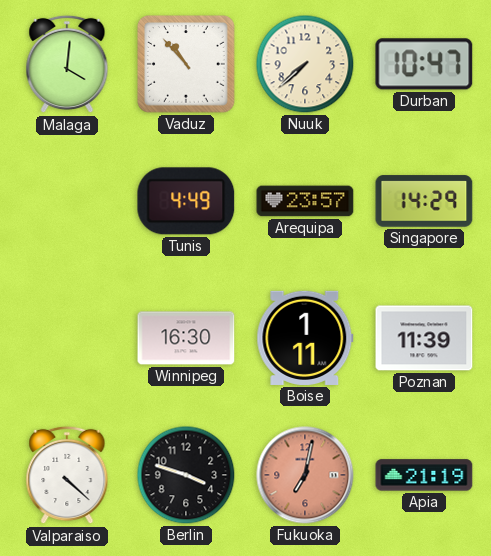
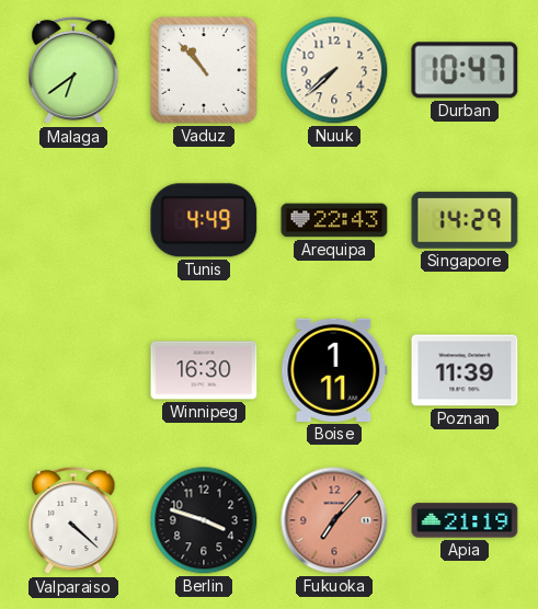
Malaga: 4:01 -> 6:39 (73, 70)
Arequipa: 23:57 -> 22:43 (334, 220)
Fukuoka: 7:02 -> 7:07 (334, 520)
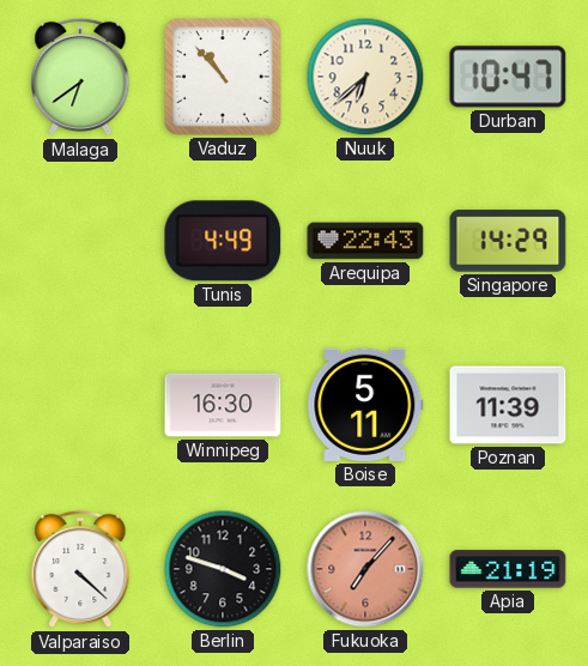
Nuuk: 7:38 -> 6:38 (365, 77)
Boise: 1:11 -> 5:11 (365, 405)
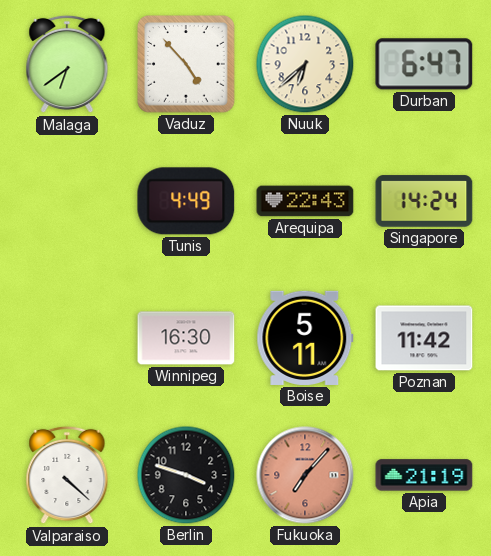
Vaduz: 10:53 -> 4:53 (187, 65)
Durban: 10:47 -> 6:47 (424, 64)
Singapore: 14:29 -> 14:24 (424, 201)
Poznan: 11:39 -> 11:42 (424, 338)
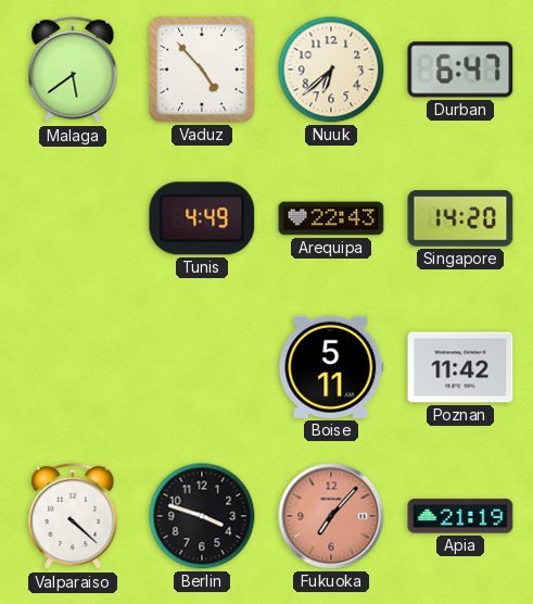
Malaga: 6:39 -> 5:39 (73, 70)
Singapore: 14:24 -> 14:20 (460, 218)
Winnipeg: 16:30 -> none (186, 338)
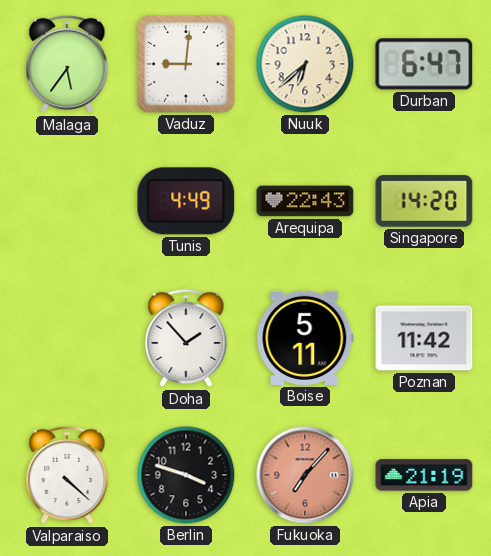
Malaga: 5:39 -> 5:36 (67, 64)
Vaduz: 4:53 -> 9:01 (187, 65)
Doha: none -> 1:53 (186, 338)
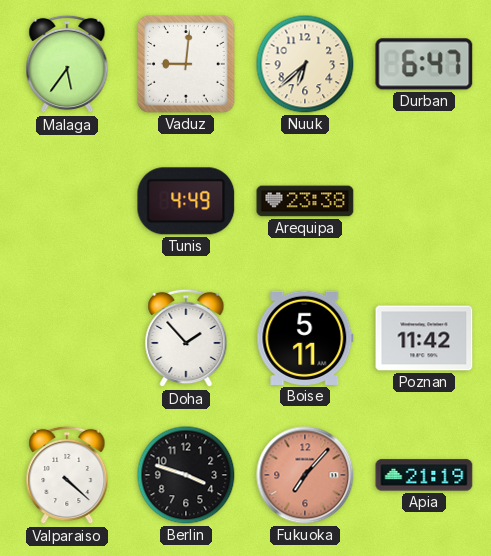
Arequipa: 22:43 -> 23:38 (305, 201)
Singapore: 14:20 -> none (424, 201)
